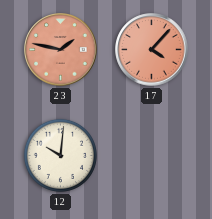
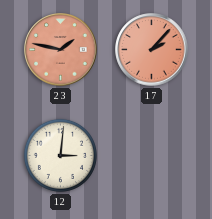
17: 4:07 -> 2:07 (152, 50)
12: 10:01 -> 3:01 (60, 155)
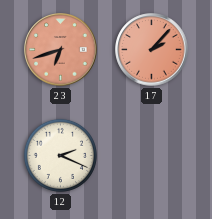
23: 1:47 -> 6:42 (61, 50)
12: 3:01 -> 2:19 (60, 155)
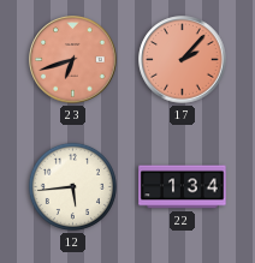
12: 2:19 -> 5:44 (72, 186)
22: none -> 1:34 (183, 187)
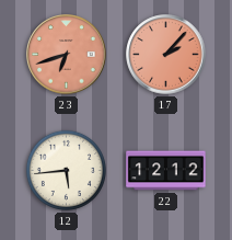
22: 1:34 -> 12:12 (166, 171)
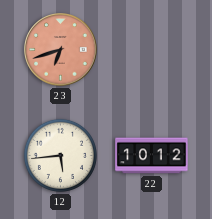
17: 2:07 -> none (166, 55)
22: 12:12 -> 10:12 (152, 156)
